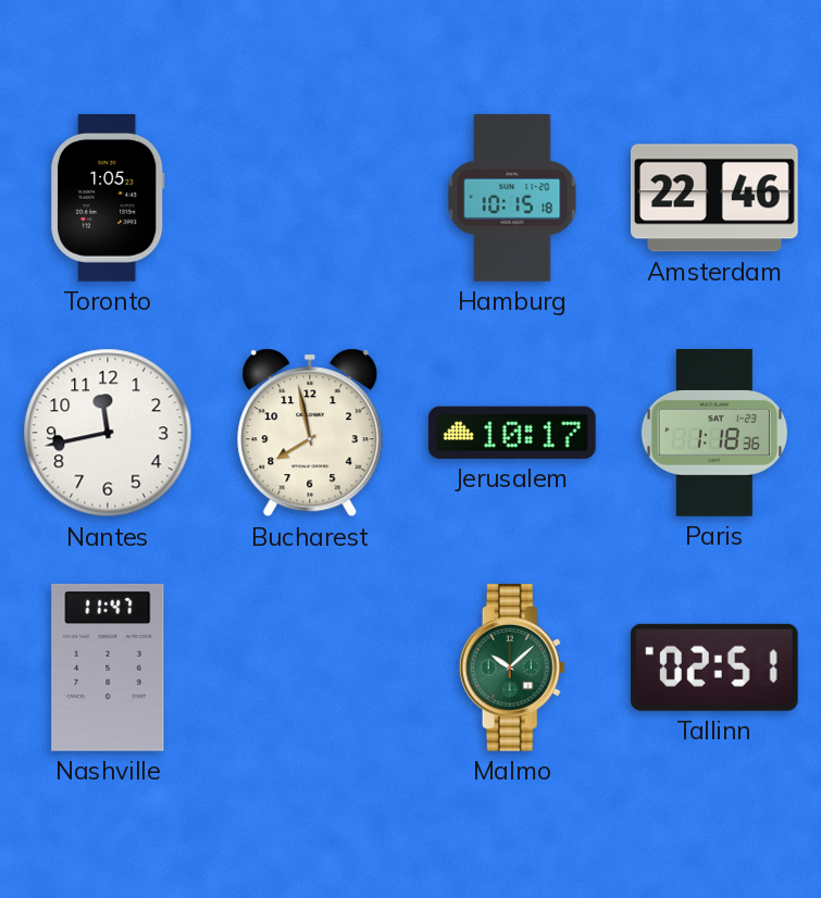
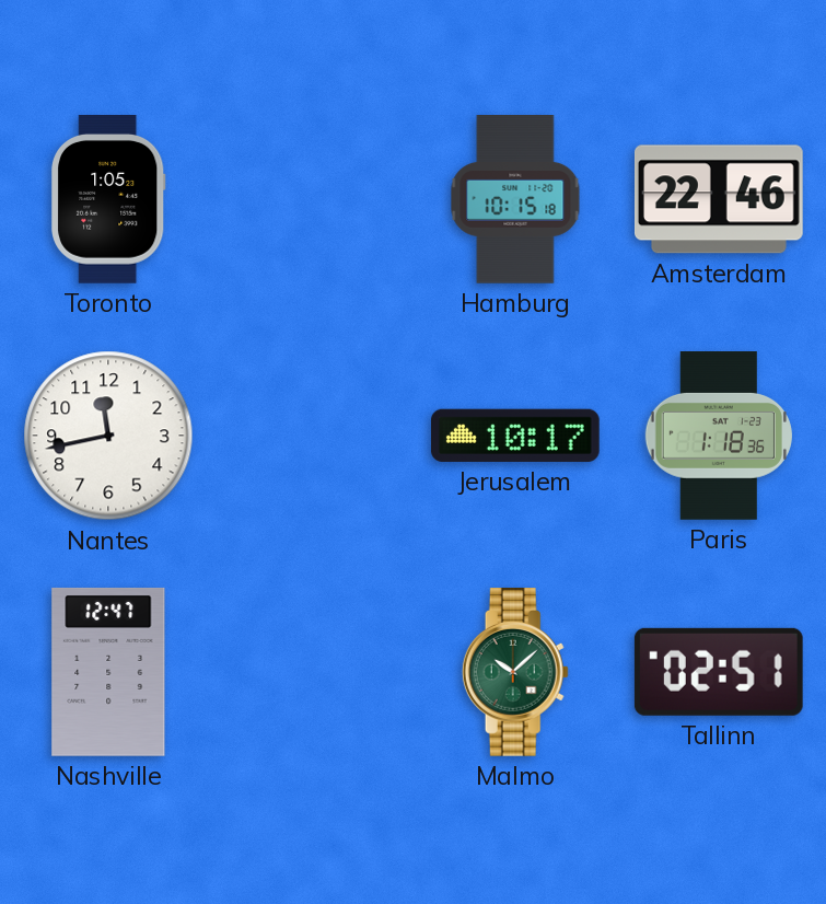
Bucharest: 7:58 -> none (310, 433)
Nashville: 11:47 -> 12:47 (108, 672)
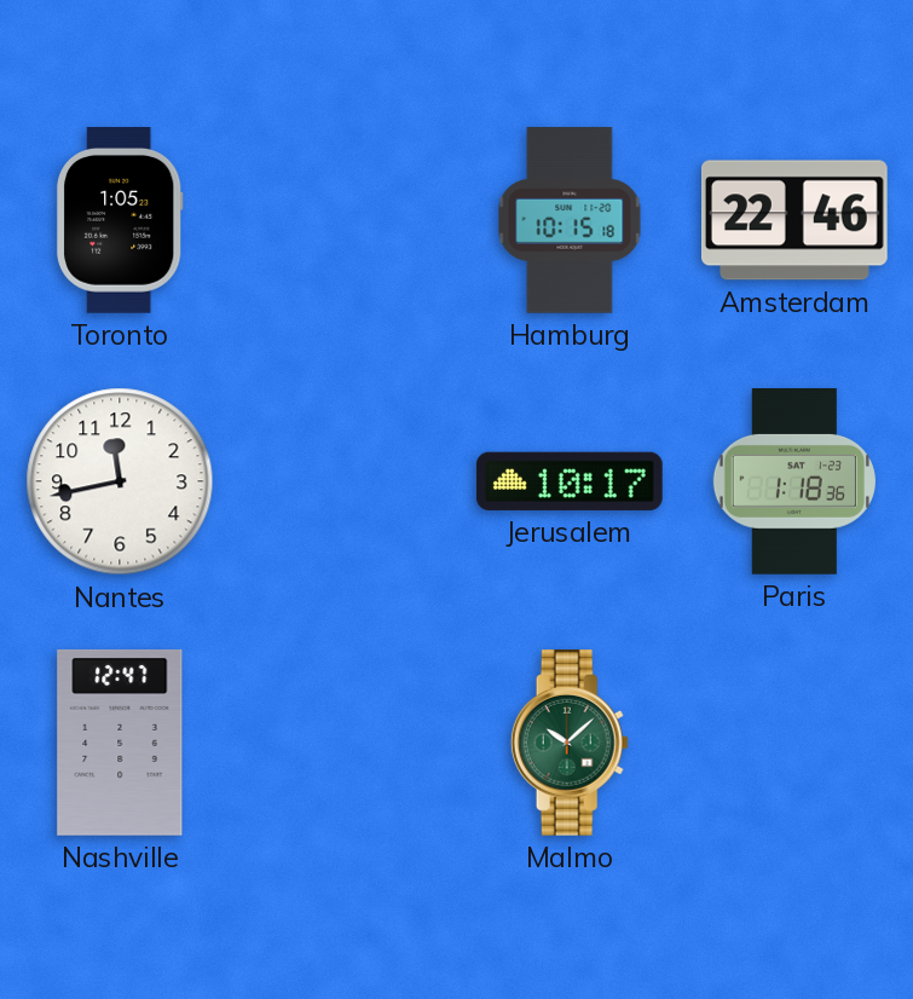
Tallinn: 02:51 -> none (719, 672)
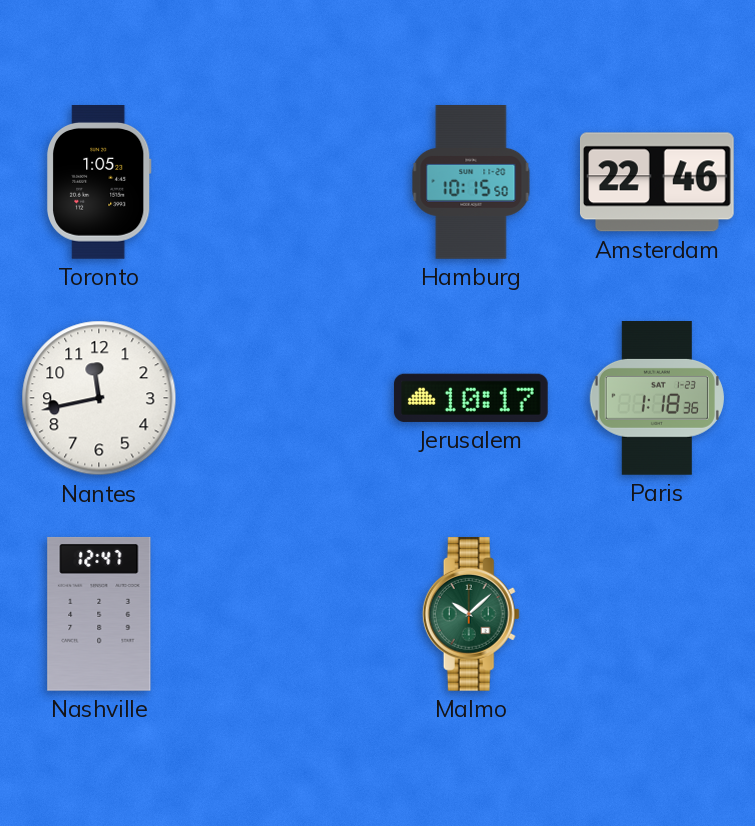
Hamburg: 10:15:18 -> 10:15:50 (471, 182)
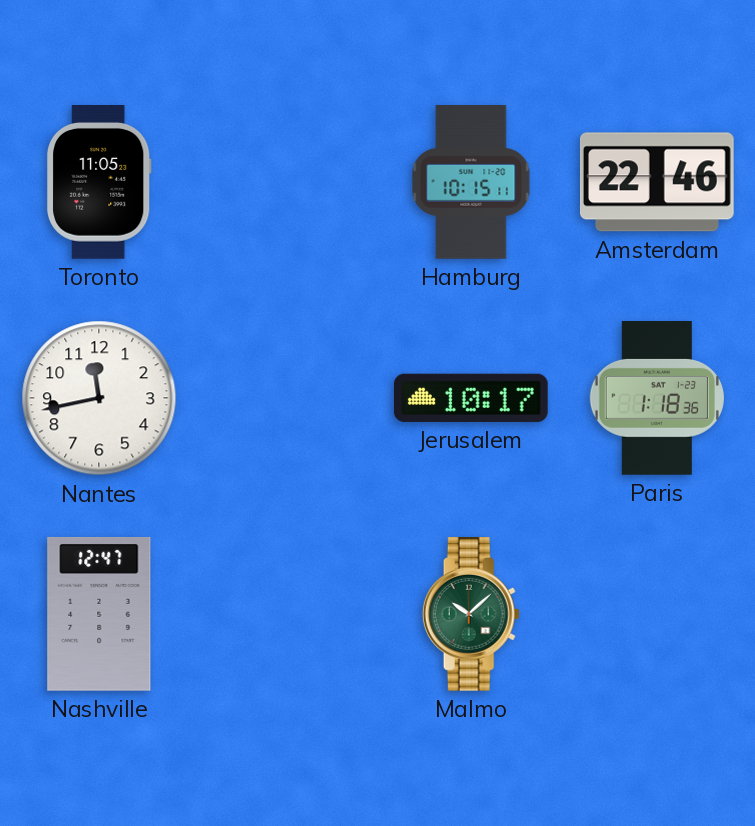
Toronto: 1:05 -> 11:05 (99, 183)
Hamburg: 10:15:50 -> 10:15:11 (471, 182)
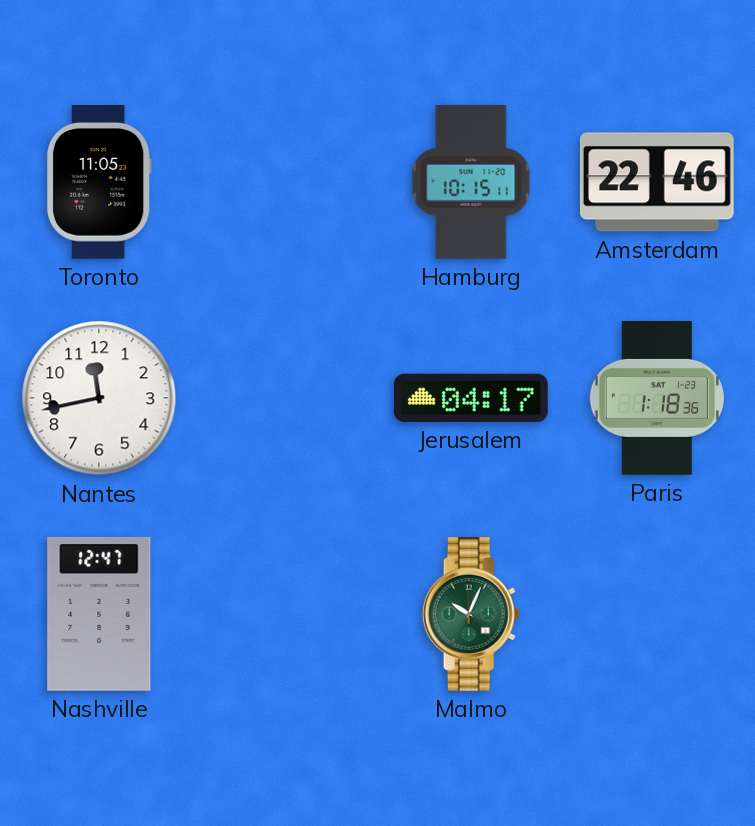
Jerusalem: 10:17 -> 04:17 (471, 398)
Malmo: 10:08 -> 10:04 (471, 615)
